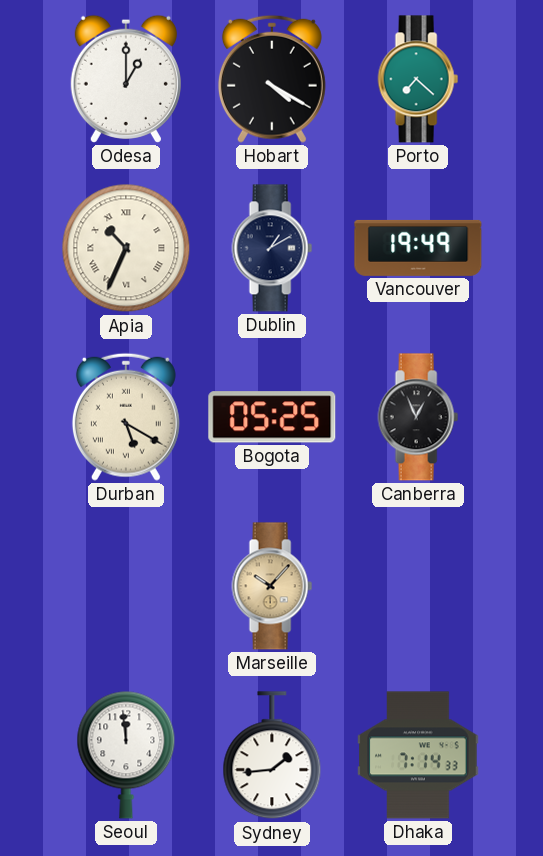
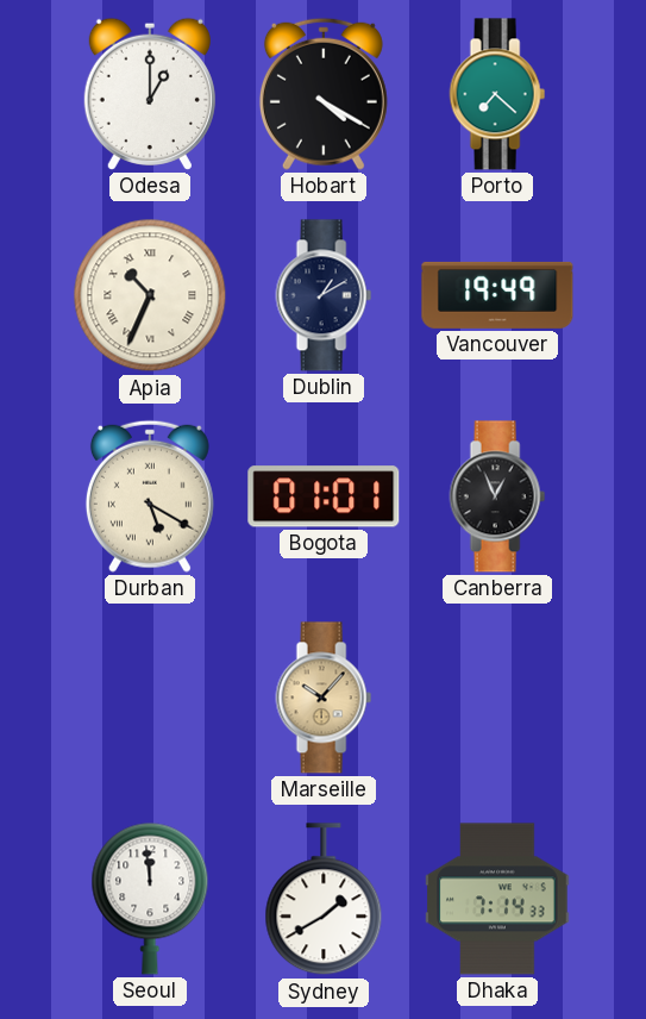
Bogota: 05:25 -> 01:01 (324, 496)
Sydney: 1:44 -> 1:40 (324, 900)
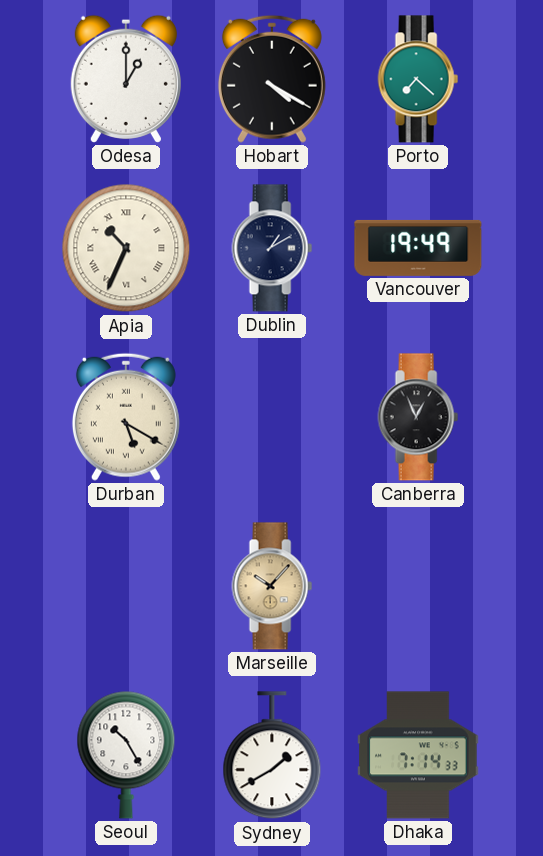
Bogota: 01:01 -> none (324, 496)
Seoul: 11:59 -> 10:25 (126, 755)
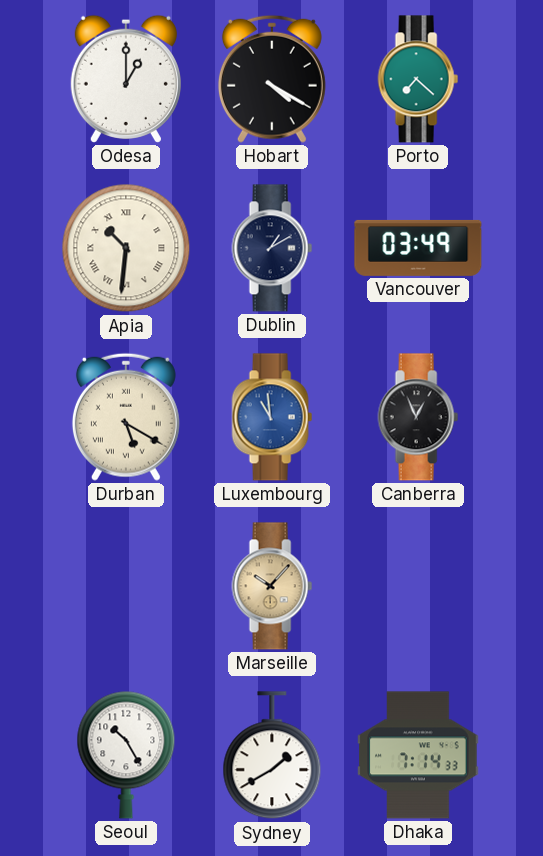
Apia: 10:34 -> 10:31 (126, 248)
Vancouver: 19:49 -> 03:49 (418, 248)
Luxembourg: none -> 10:59 (272, 417)
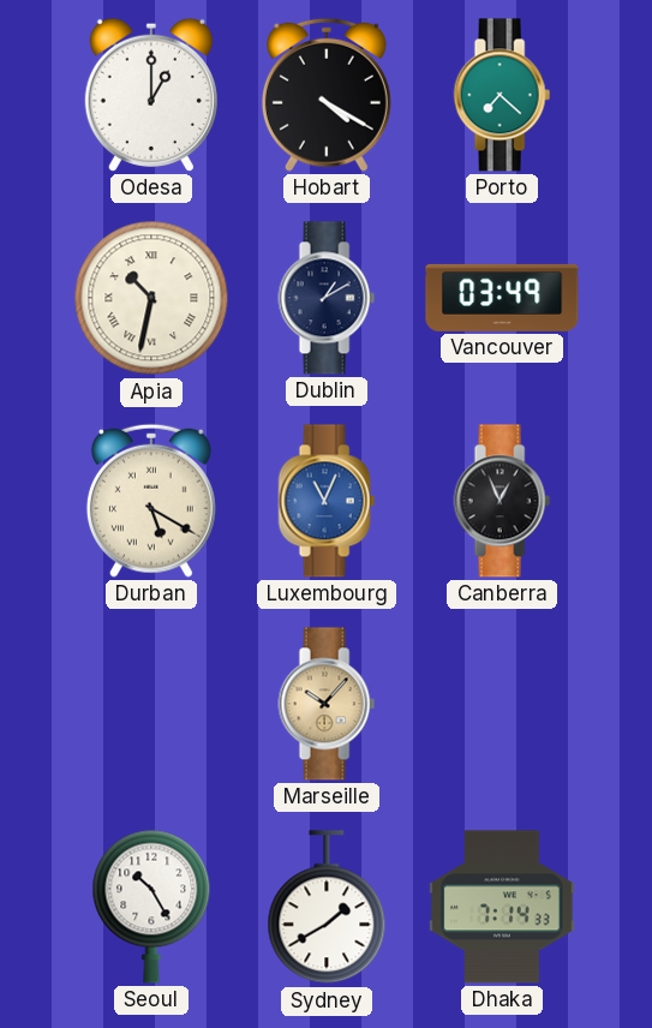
Apia: 10:31 -> 10:32 (151, 298)
Luxembourg: 10:59 -> 11:04 (327, 501)
